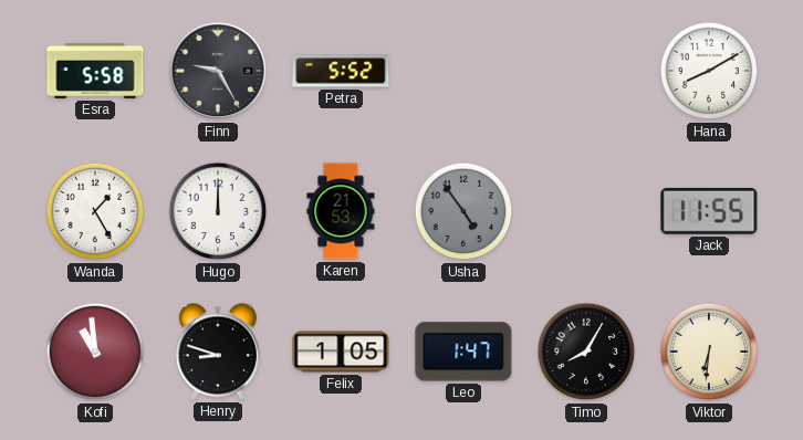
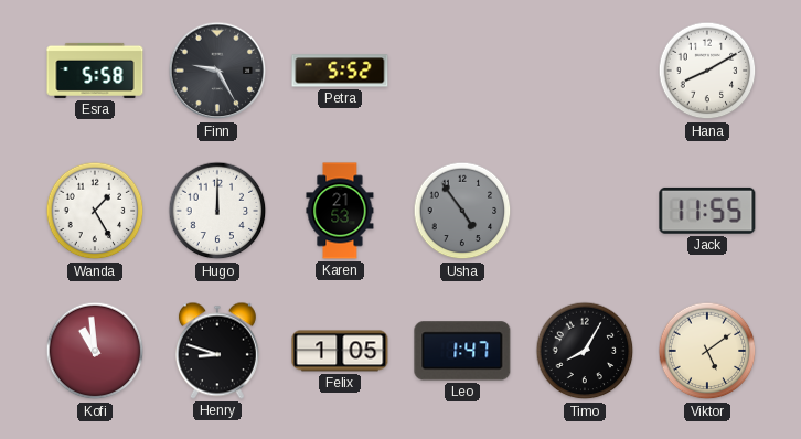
Viktor: 6:31 -> 5:09 (707, 351)
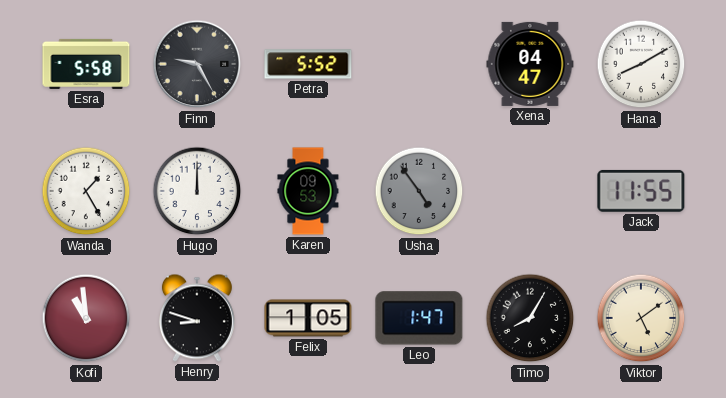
Xena: none -> 04:47 (530, 64)
Karen: 21:53 -> 09:53 (308, 191)
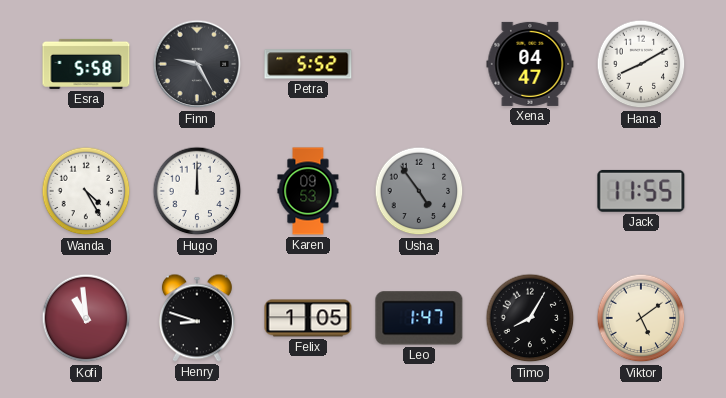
Wanda: 1:25 -> 4:25 (86, 191)
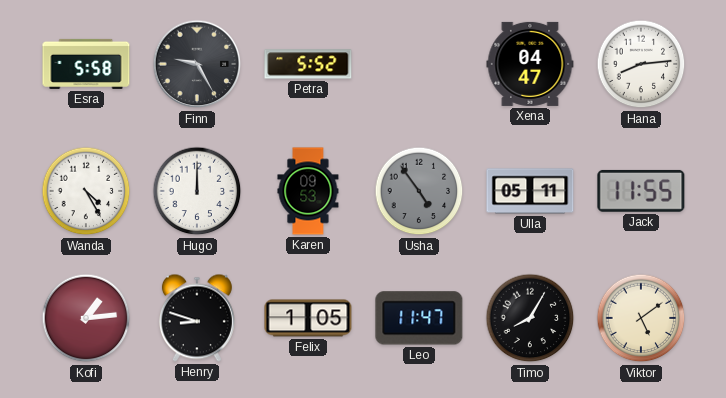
Hana: 8:10 -> 8:14 (641, 64)
Ulla: none -> 05:11 (530, 191)
Kofi: 10:59 -> 1:14 (86, 318)
Leo: 1:47 -> 11:47 (419, 318)
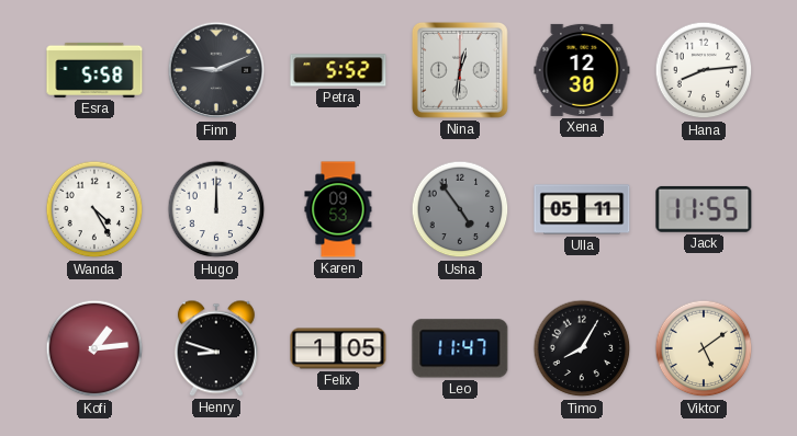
Finn: 9:25 -> 9:11 (216, 70)
Nina: none -> 12:31 (460, 70)
Xena: 04:47 -> 12:30 (582, 70)
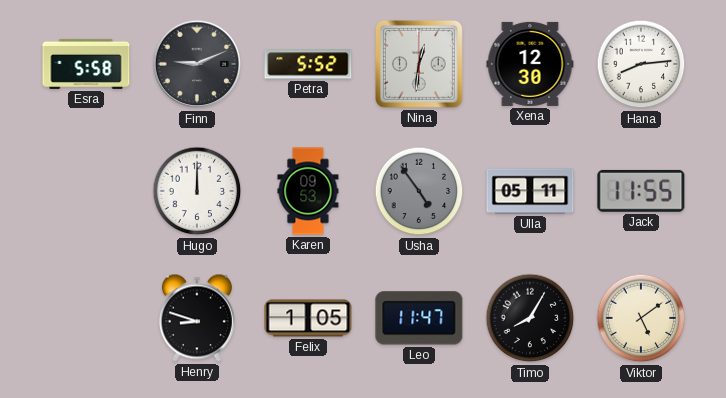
Wanda: 4:25 -> none (94, 209)
Kofi: 1:14 -> none (94, 348)
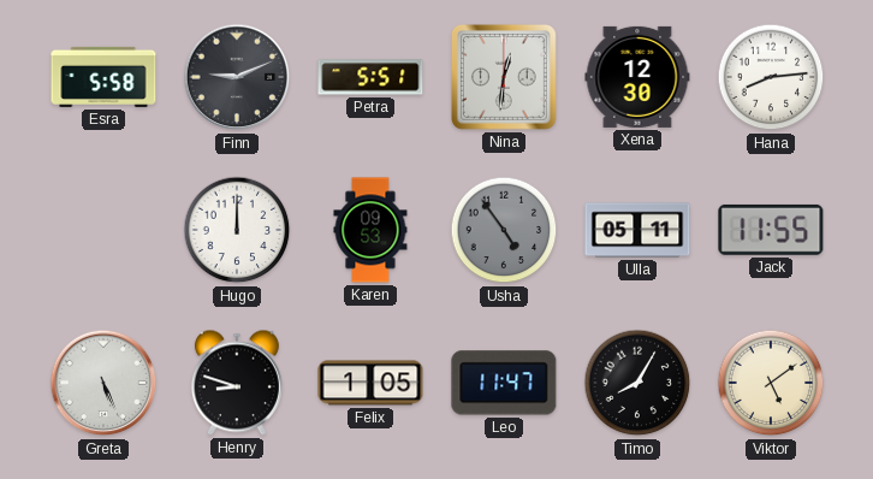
Petra: 5:52 -> 5:51 (370, 77)
Greta: none -> 5:26 (103, 383)
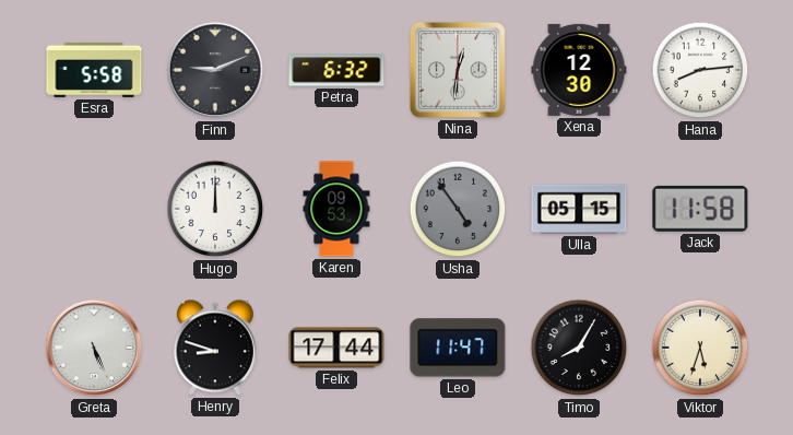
Petra: 5:51 -> 6:32 (336, 70)
Ulla: 05:11 -> 05:15 (579, 209)
Jack: 11:55 -> 11:58 (700, 209)
Felix: 1:05 -> 17:44 (336, 348)
Viktor: 5:09 -> 5:33 (700, 348)
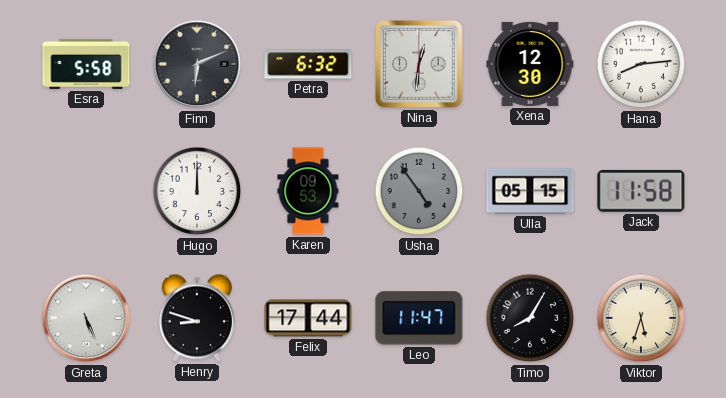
Finn: 9:11 -> 6:11 (197, 64)
